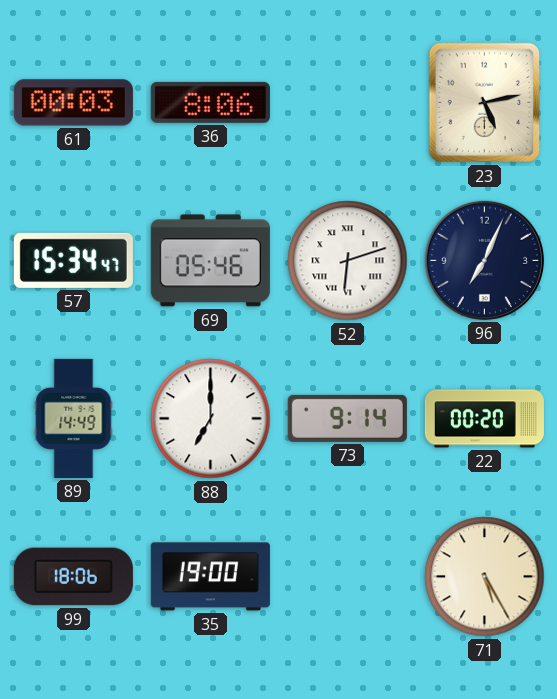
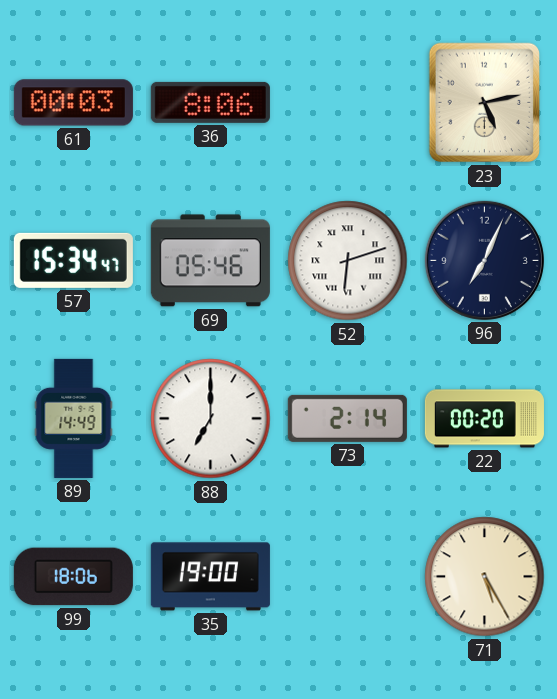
73: 9:14 -> 2:14 (347, 418)
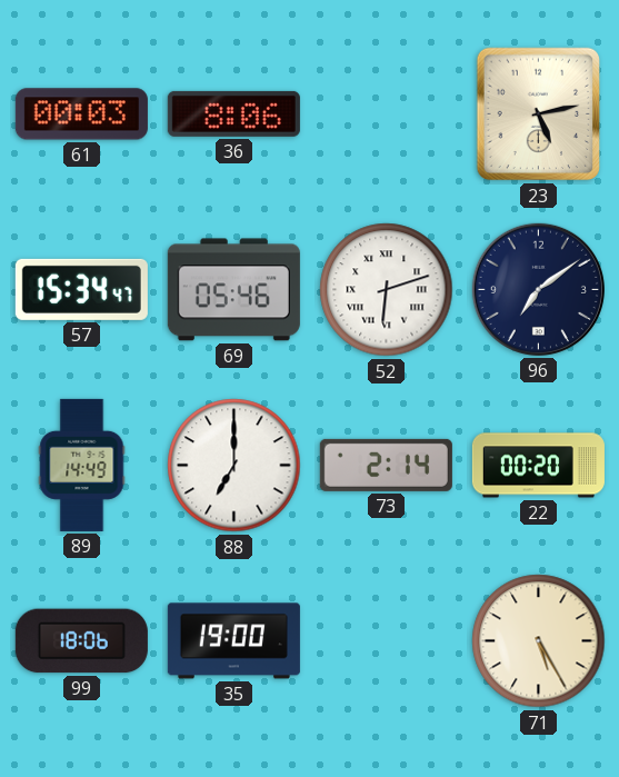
96: 7:04 -> 7:09 (538, 289)
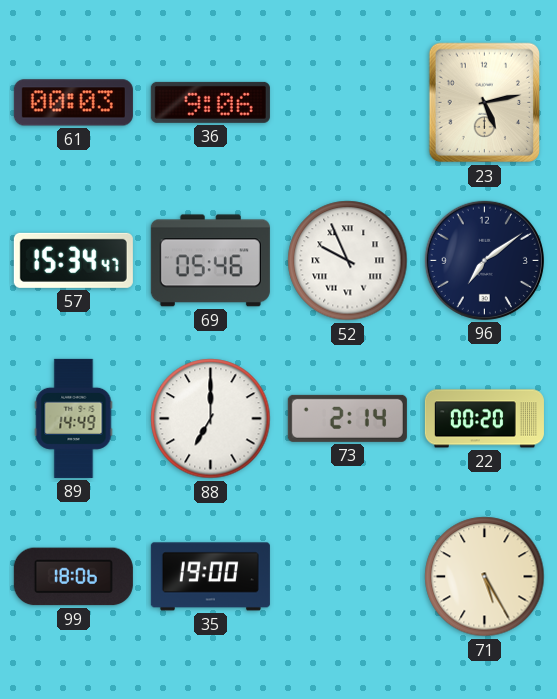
36: 8:06 -> 9:06 (210, 102)
52: 6:12 -> 9:56 (348, 261)
